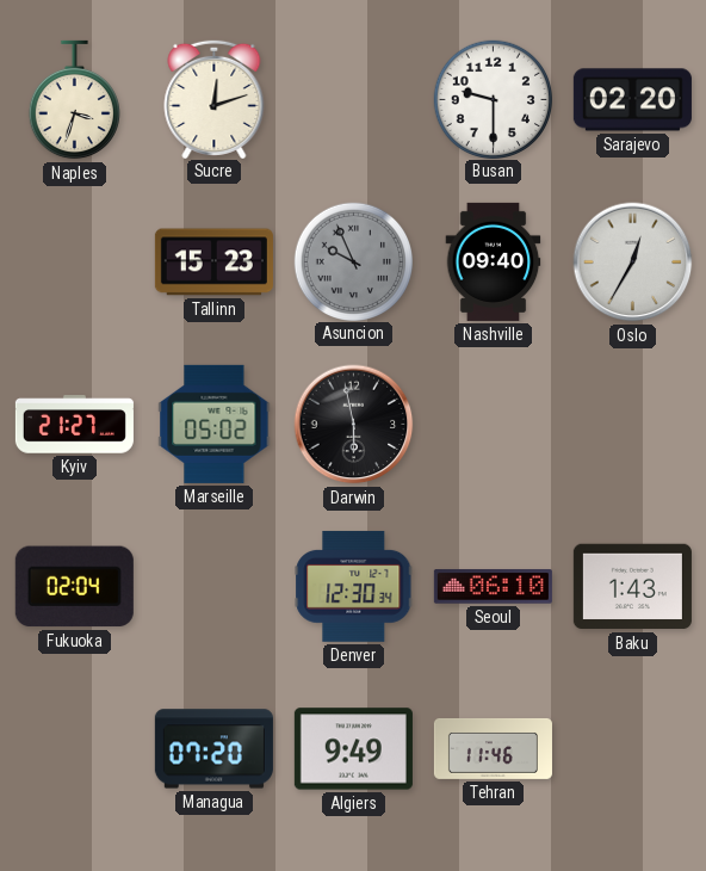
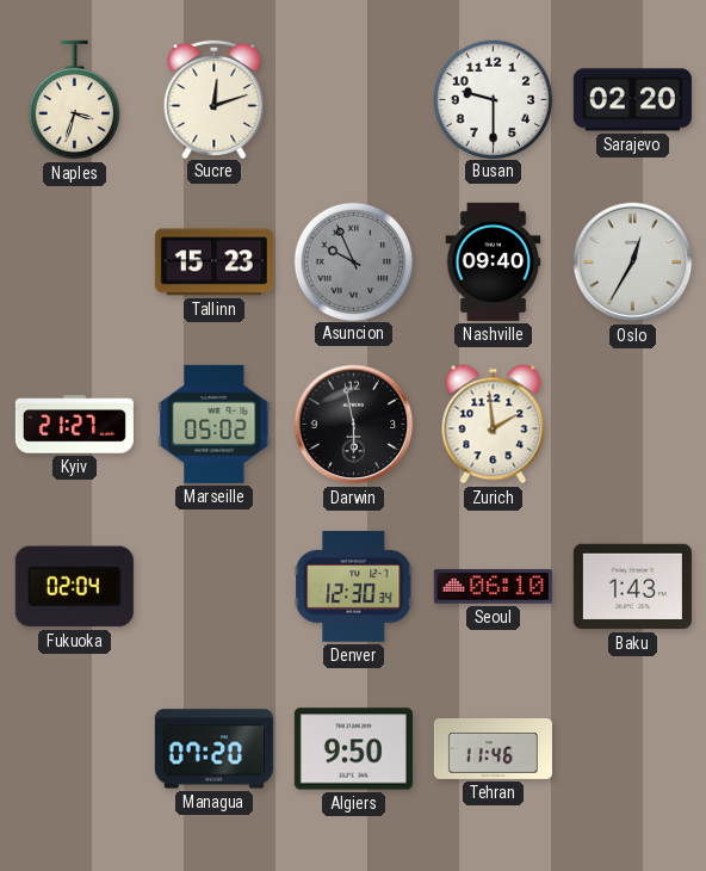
Zurich: none -> 1:59 (494, 425)
Algiers: 9:49 -> 9:50 (353, 749)
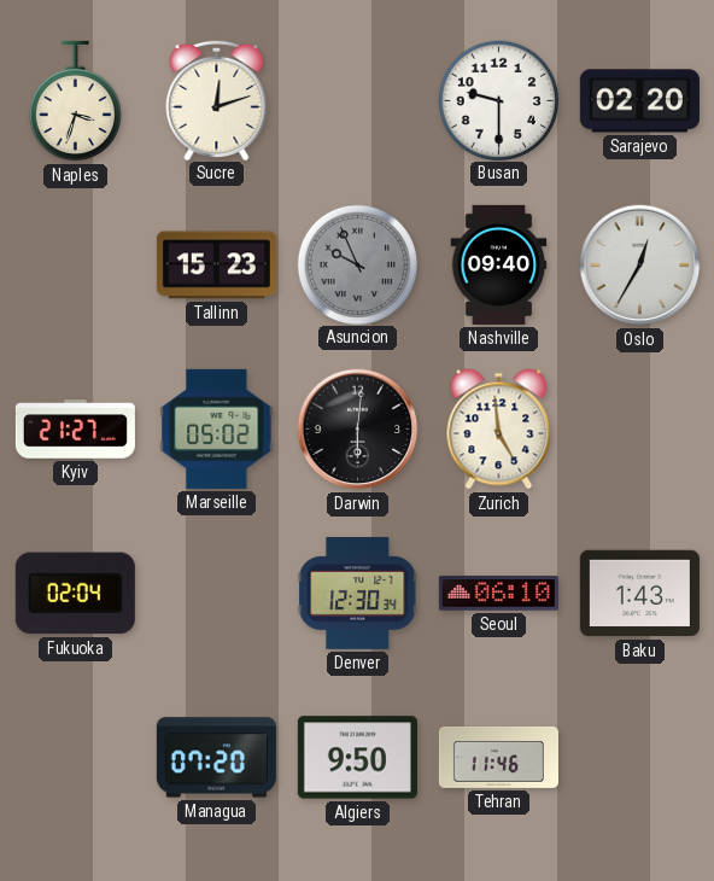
Darwin: 5:58 -> 6:01 (358, 430)
Zurich: 1:59 -> 4:59 (499, 430)
